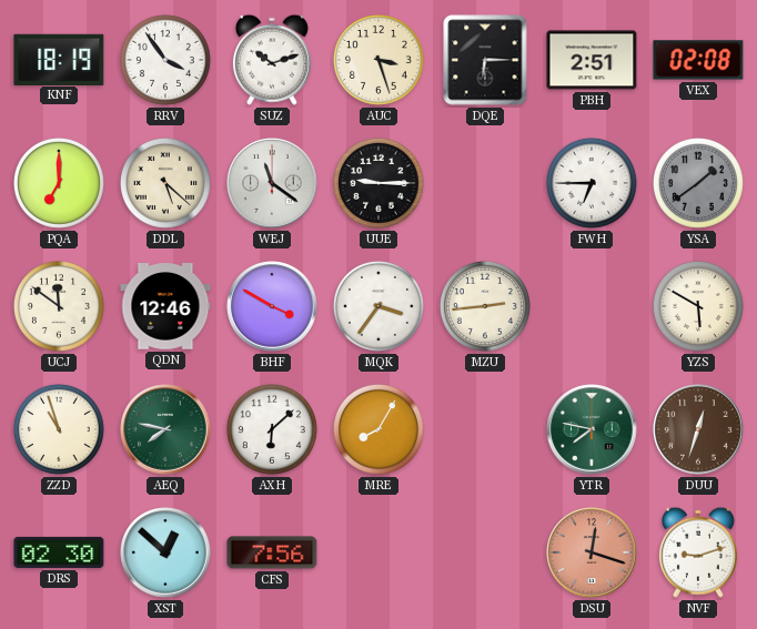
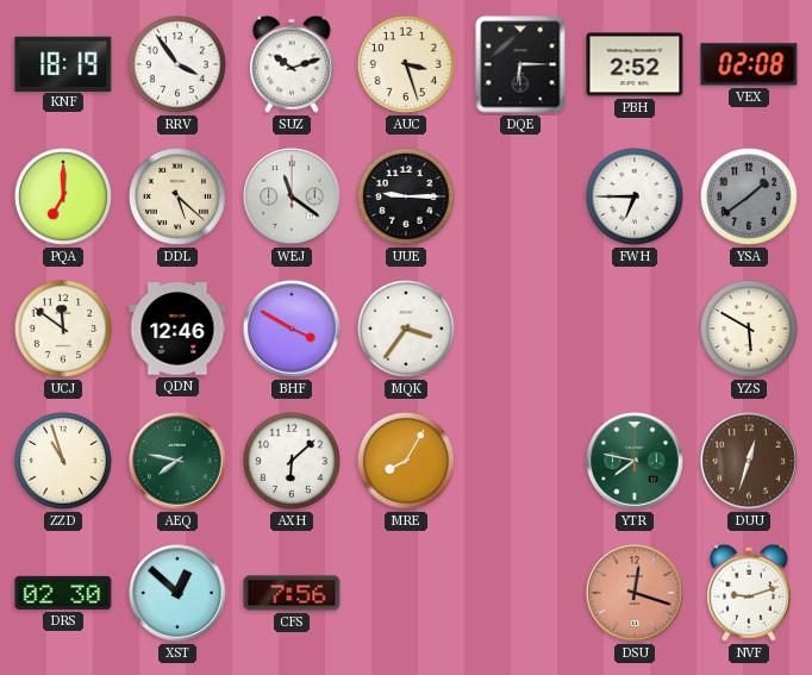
PBH: 2:51 -> 2:52 (635, 64)
MZU: 2:44 -> none (485, 306)
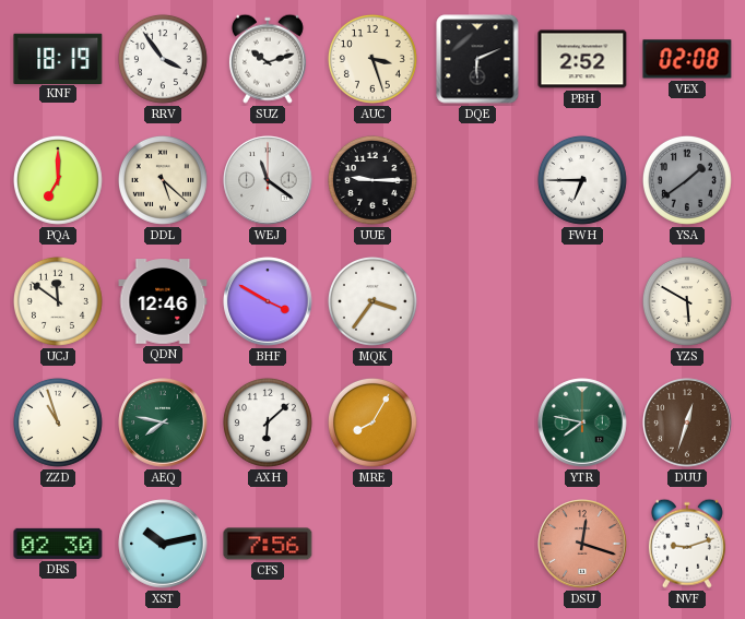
DQE: 6:15 -> 6:11 (477, 59)
XST: 12:52 -> 10:13 (163, 544)
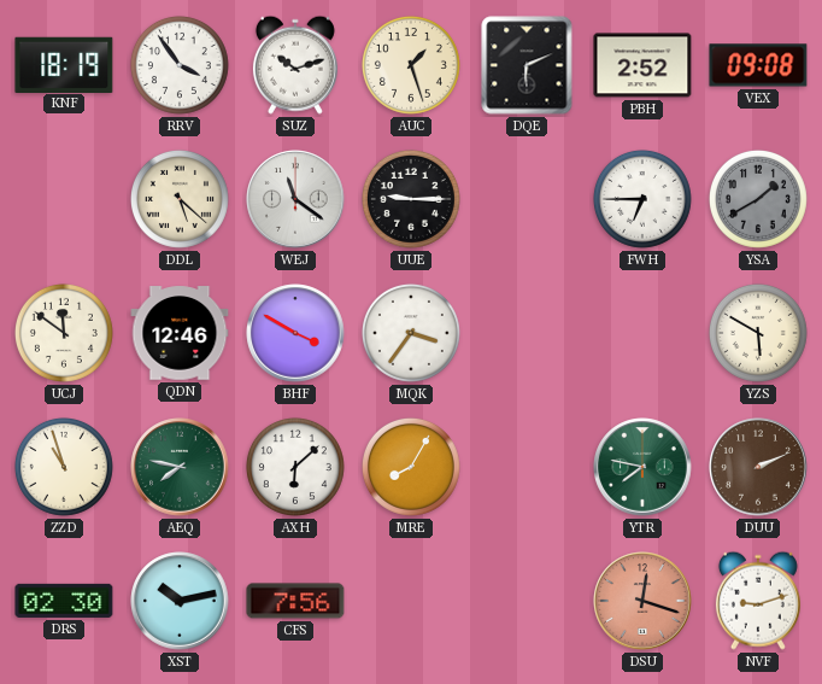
AUC: 3:27 -> 1:27 (411, 65)
VEX: 02:08 -> 09:08 (758, 65)
PQA: 7:00 -> none (58, 180)
YSA: 1:39 -> 1:40 (758, 199)
DUU: 12:33 -> 2:11 (758, 467)
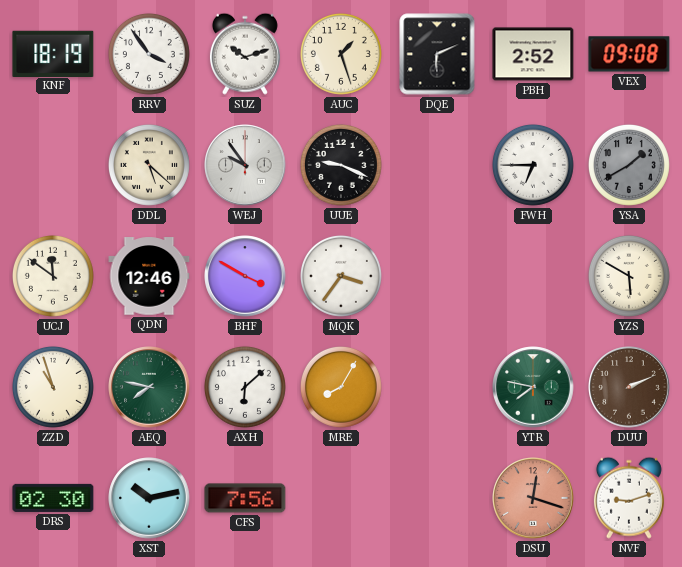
WEJ: 11:21 -> 9:54 (245, 165)
UUE: 9:15 -> 9:19 (341, 165)
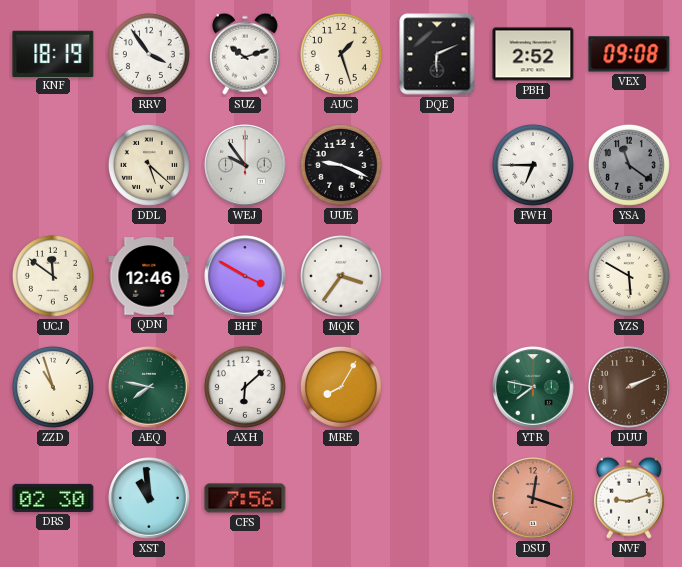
YSA: 1:40 -> 11:21 (629, 165)
XST: 10:13 -> 10:59 (149, 498)
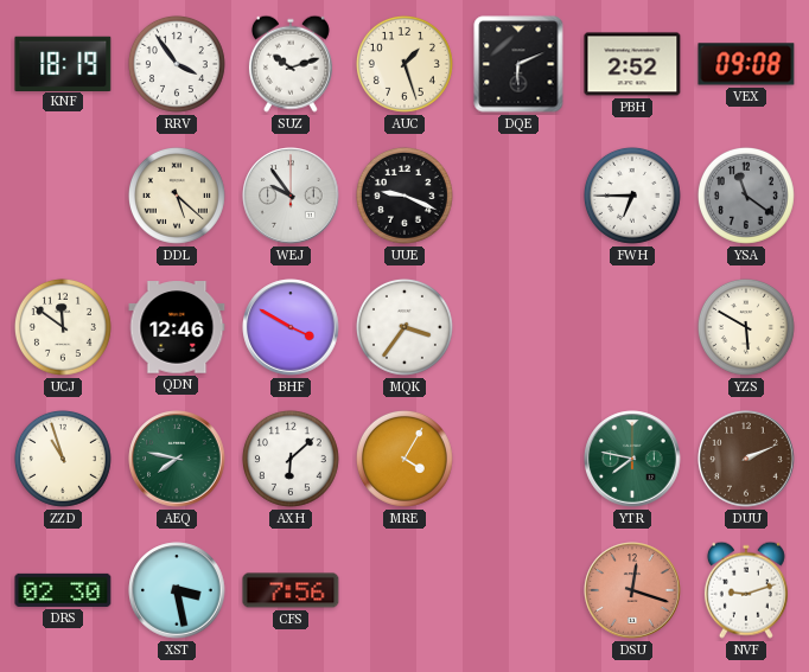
MRE: 8:05 -> 4:05 (404, 459)
XST: 10:59 -> 3:28 (177, 590)
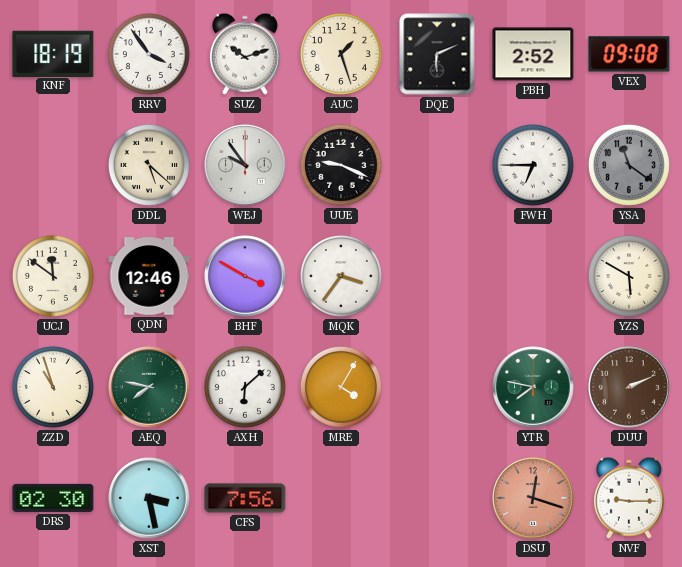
NVF: 9:12 -> 9:15 (629, 498)
